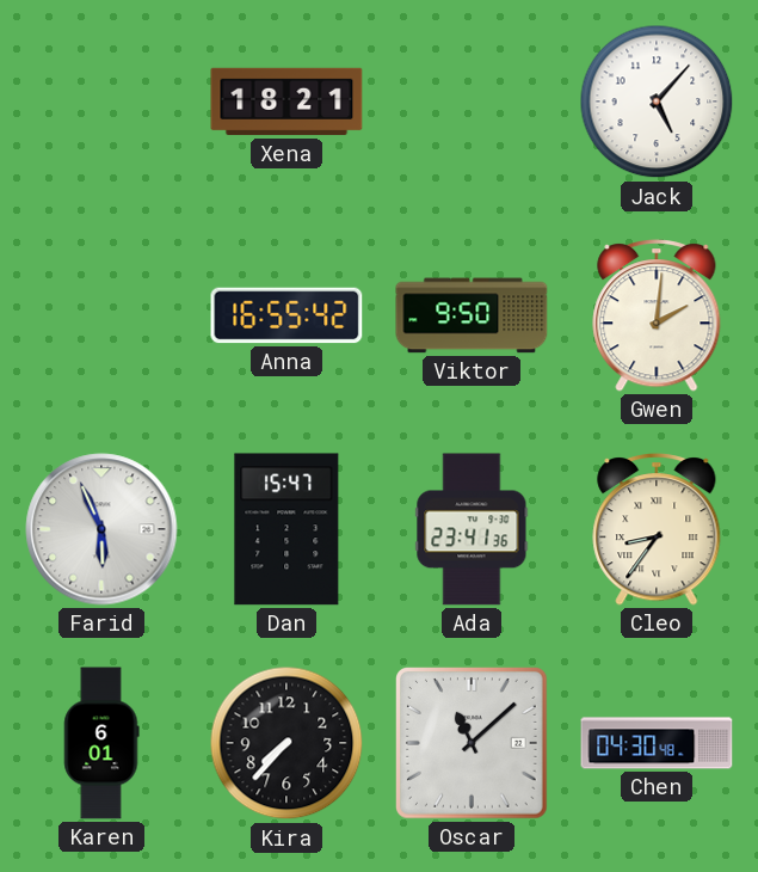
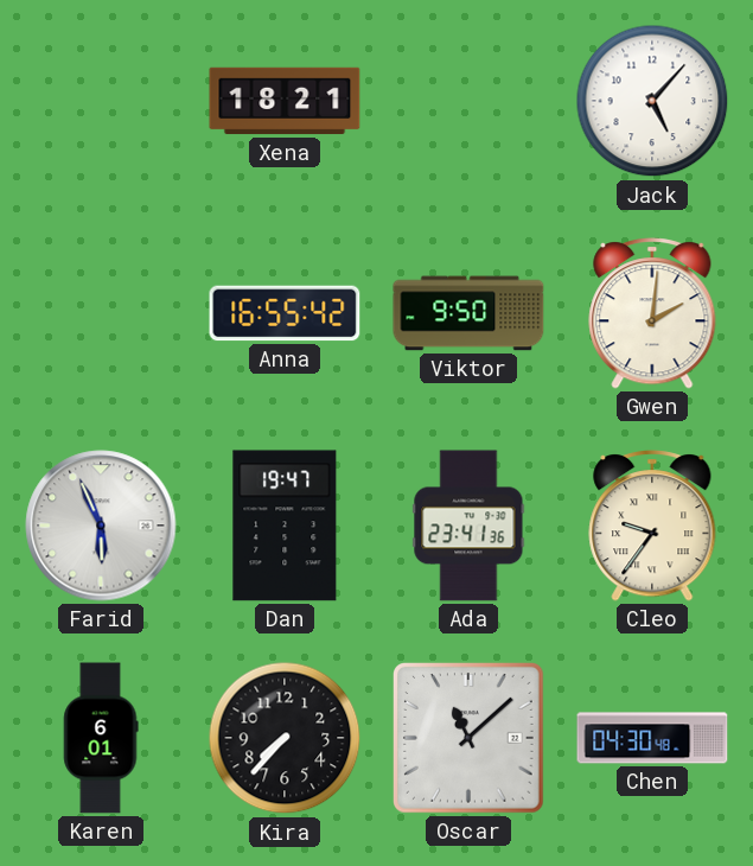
Dan: 15:47 -> 19:47 (285, 526)
Cleo: 8:36 -> 9:36 (652, 526)
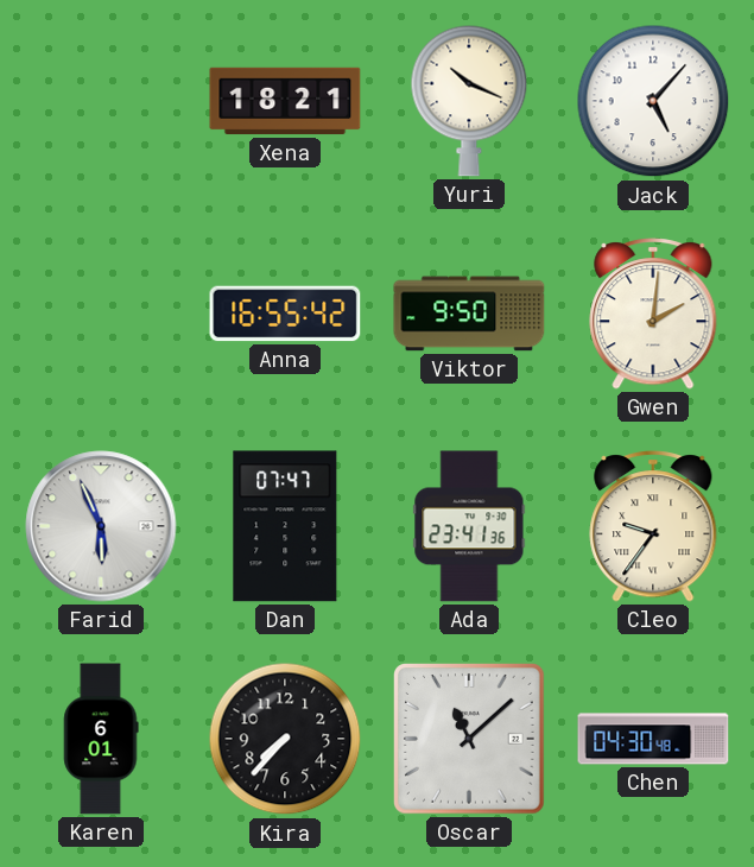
Yuri: none -> 10:19 (469, 101)
Dan: 19:47 -> 07:47 (285, 526)
